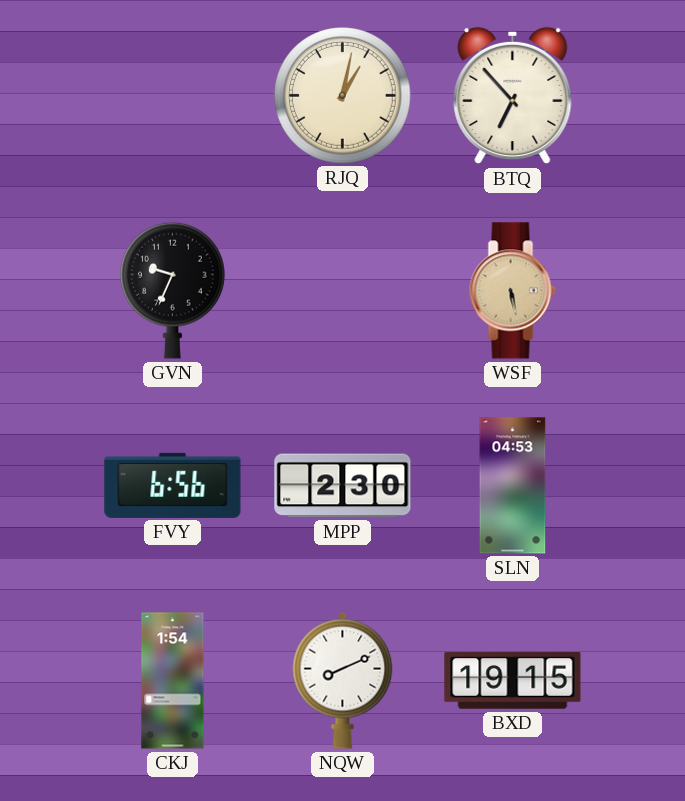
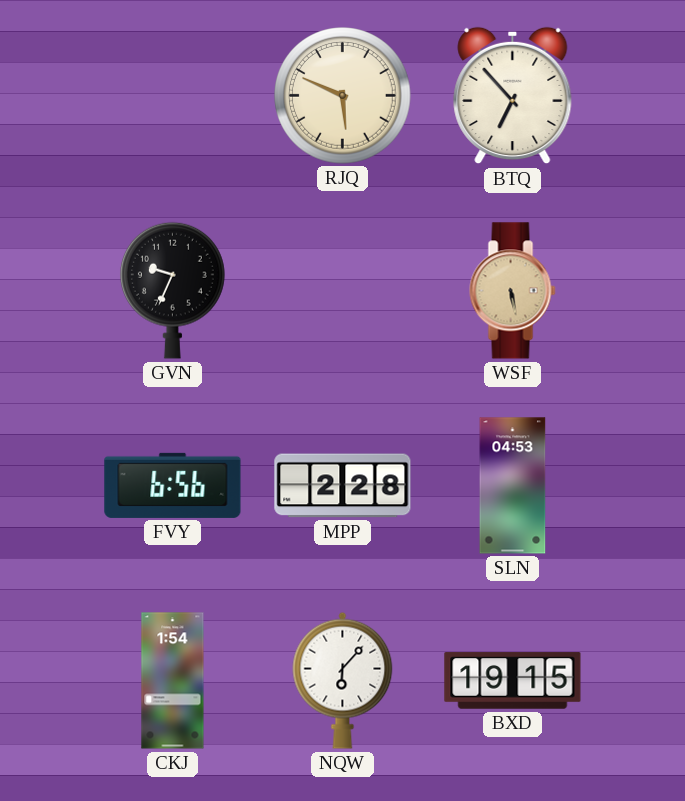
RJQ: 1:02 -> 5:49 (343, 96)
MPP: 2:30 -> 2:28 (343, 486)
NQW: 8:11 -> 6:07 (343, 680)
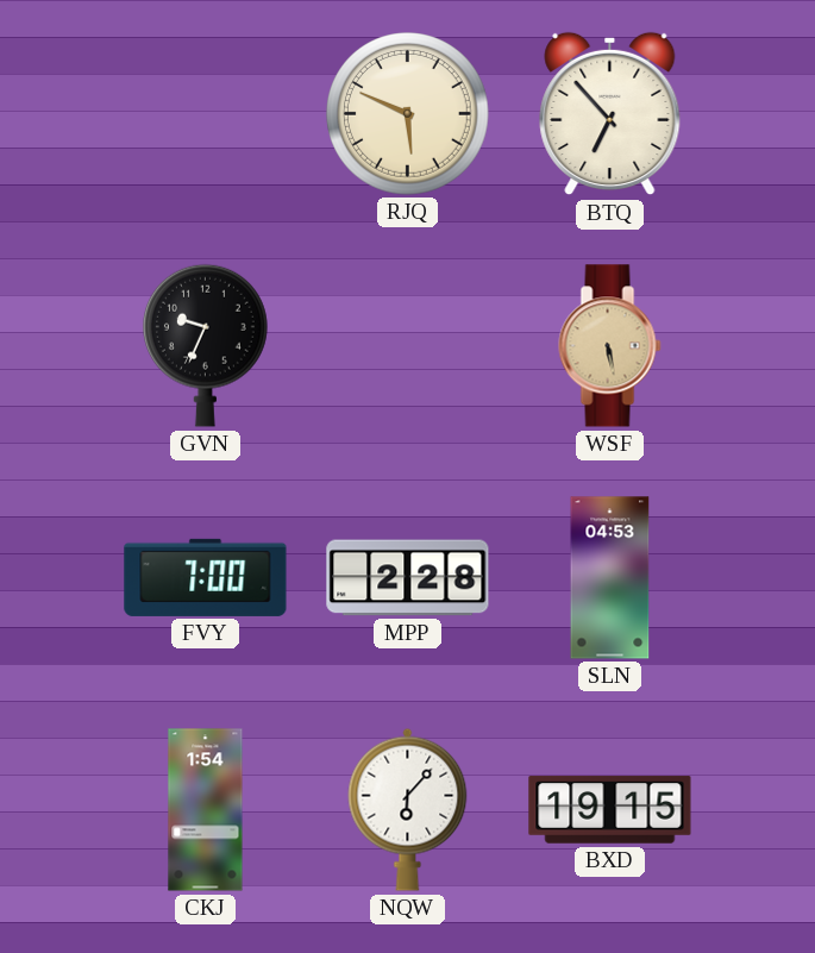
FVY: 6:56 -> 7:00 (206, 577)
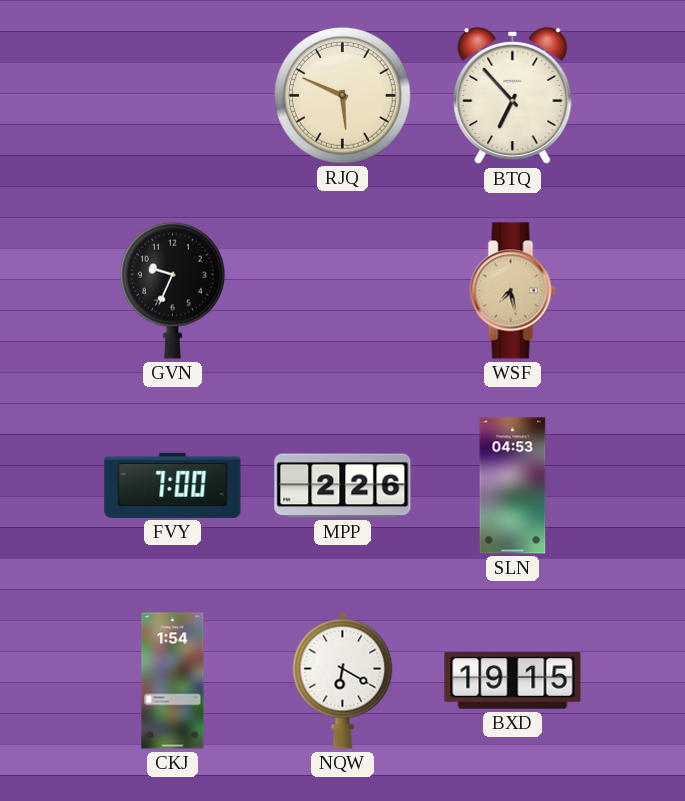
WSF: 5:28 -> 7:28 (513, 291)
MPP: 2:28 -> 2:26 (343, 486)
NQW: 6:07 -> 6:20 (343, 680)
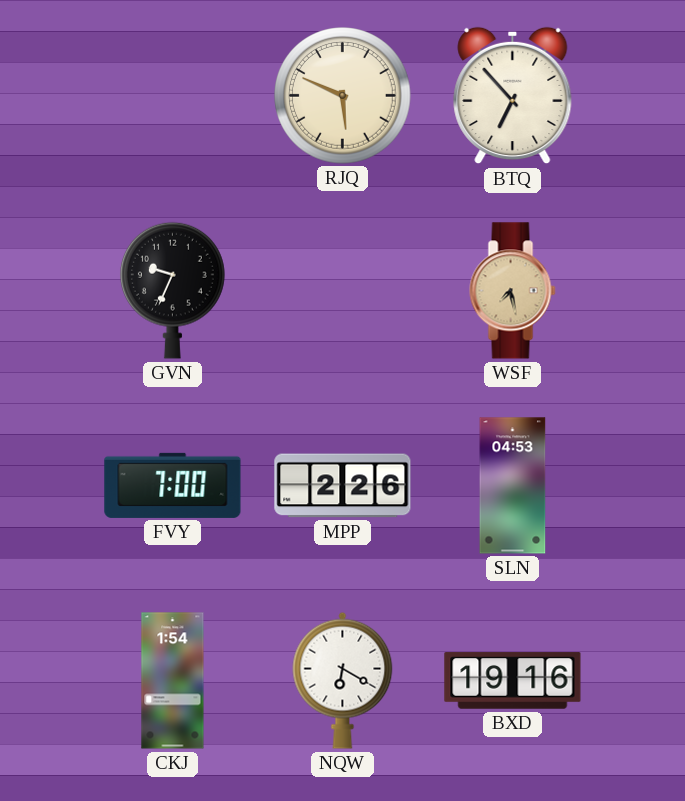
BXD: 19:15 -> 19:16 (513, 681)
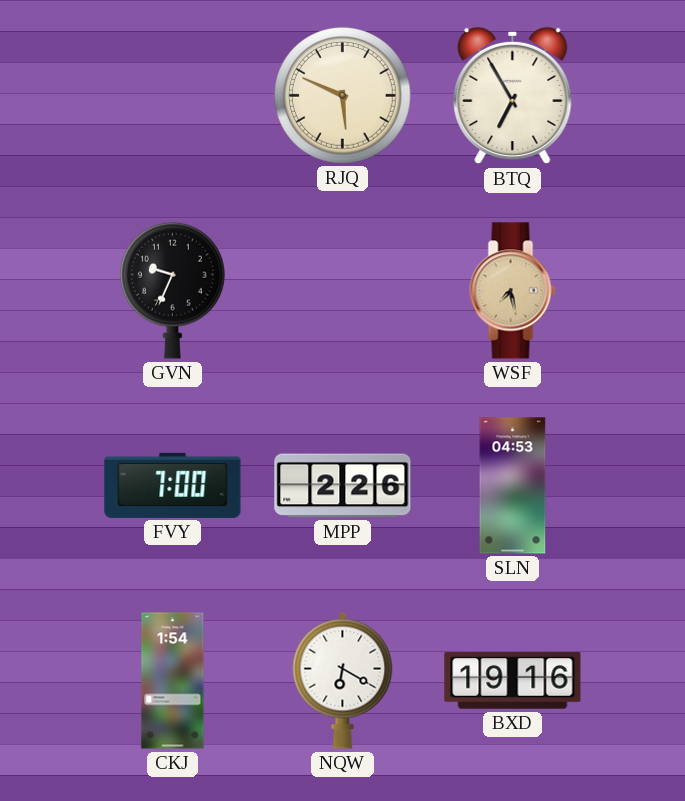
BTQ: 6:53 -> 6:55 (513, 96)
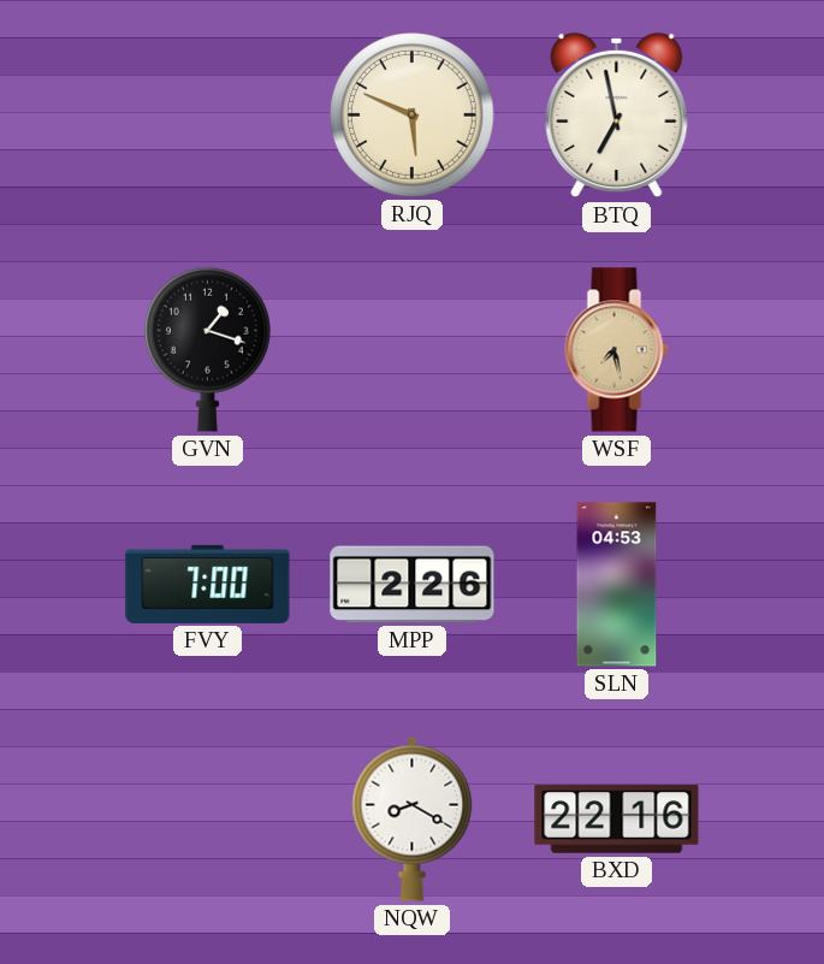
BTQ: 6:55 -> 6:58 (617, 116)
GVN: 9:34 -> 1:18 (208, 349)
CKJ: 1:54 -> none (173, 681)
NQW: 6:20 -> 8:20 (413, 818)
BXD: 19:16 -> 22:16 (617, 820)
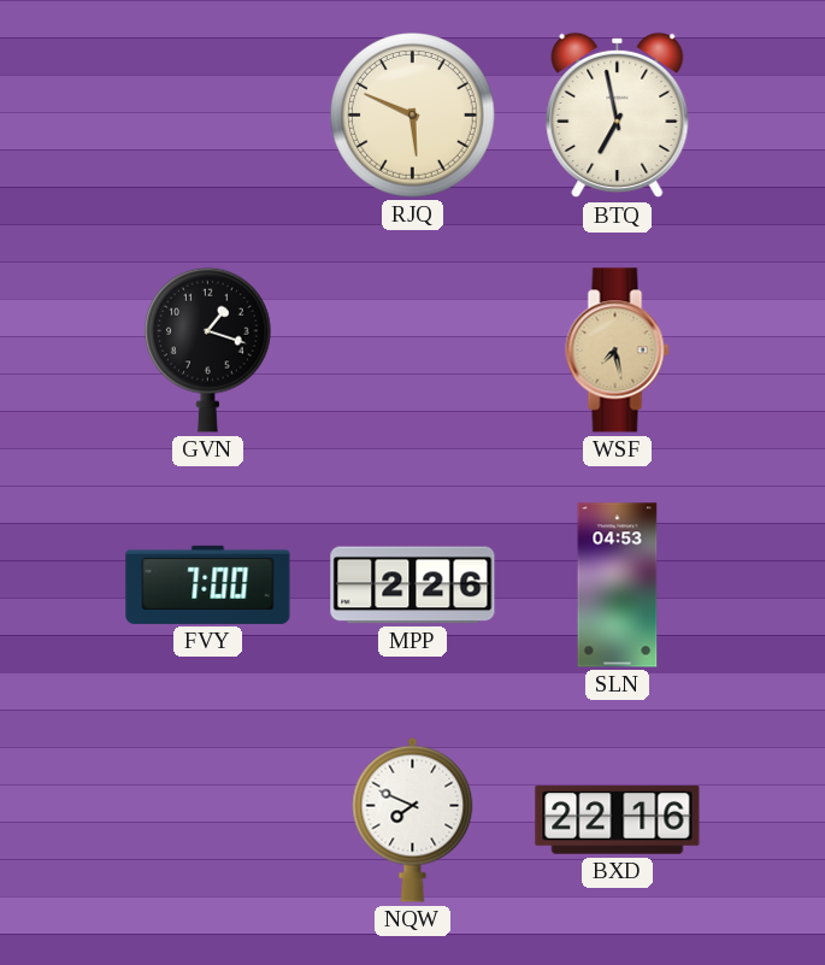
NQW: 8:20 -> 7:49 (413, 819)
